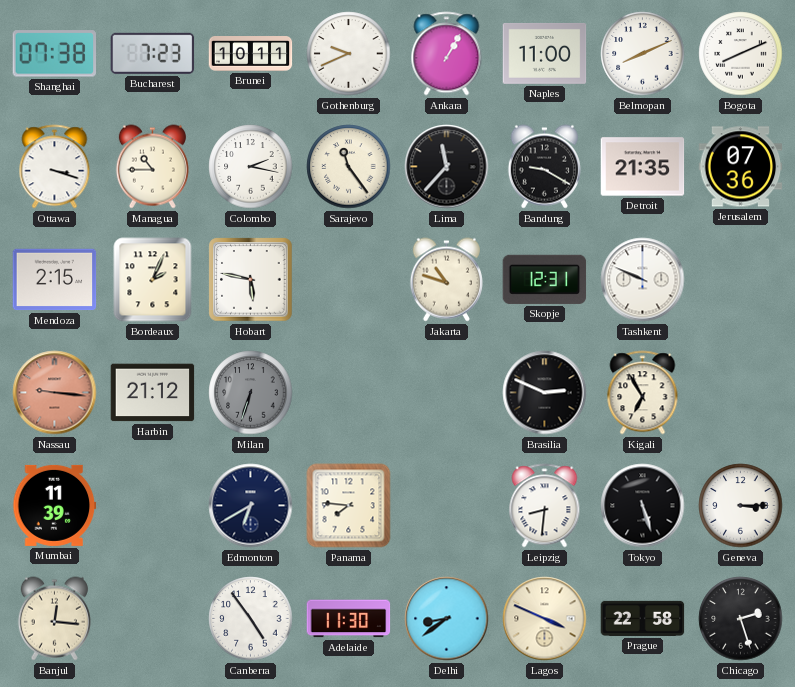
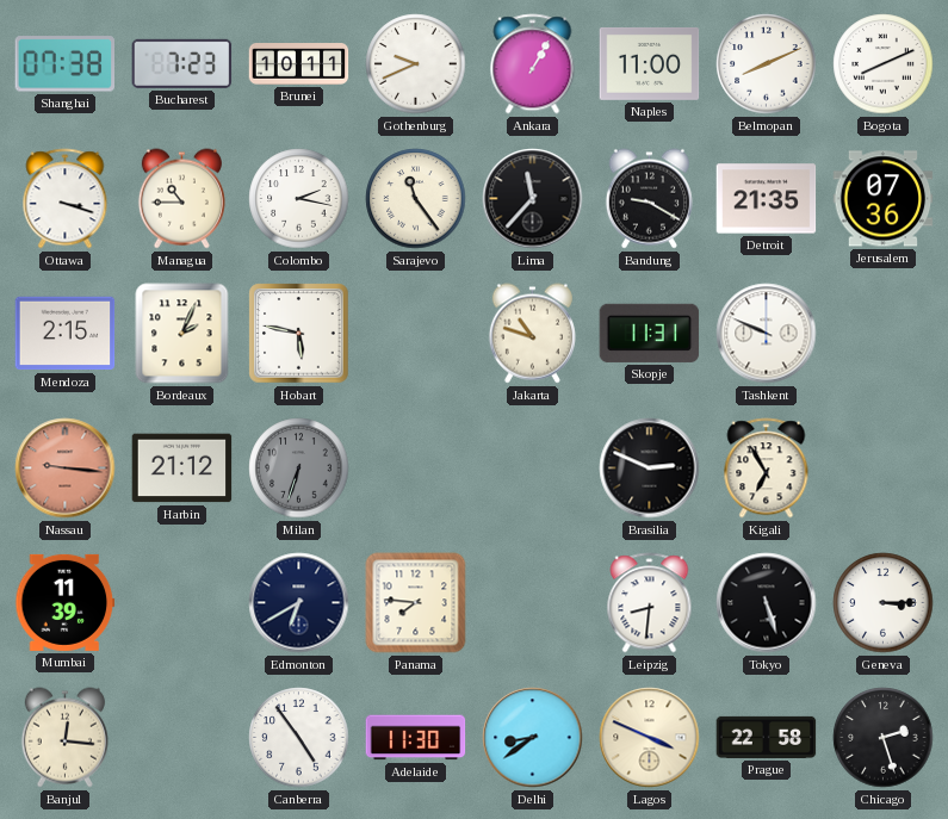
Skopje: 12:31 -> 11:31 (650, 333)
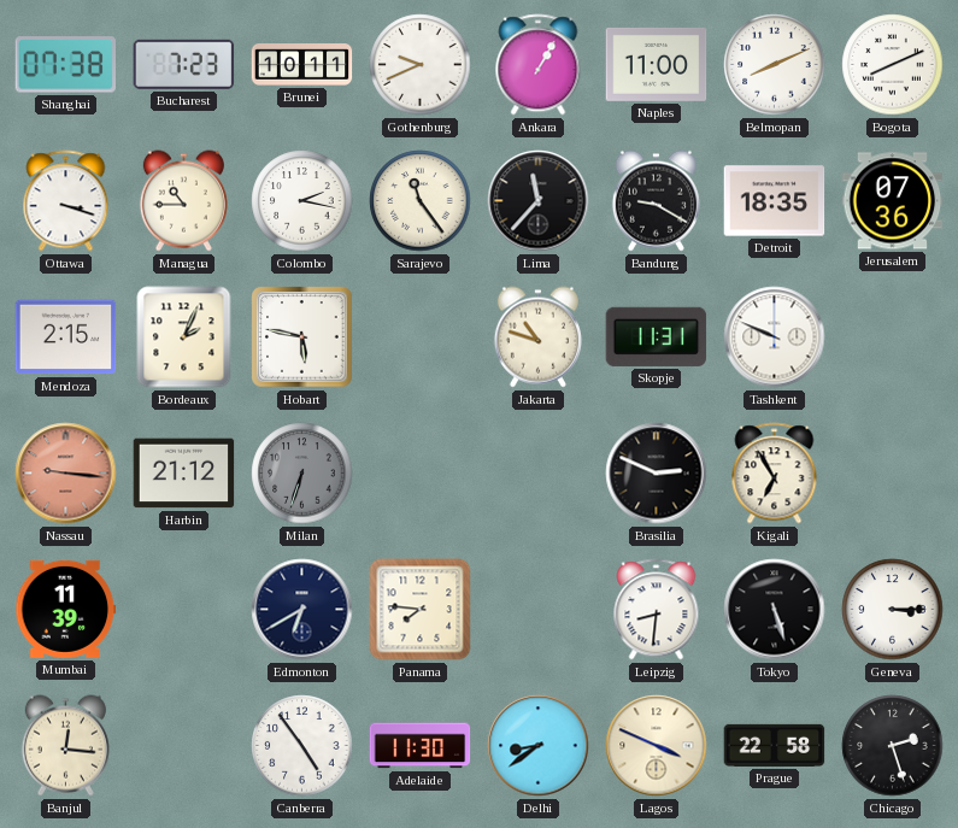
Detroit: 21:35 -> 18:35 (775, 201)
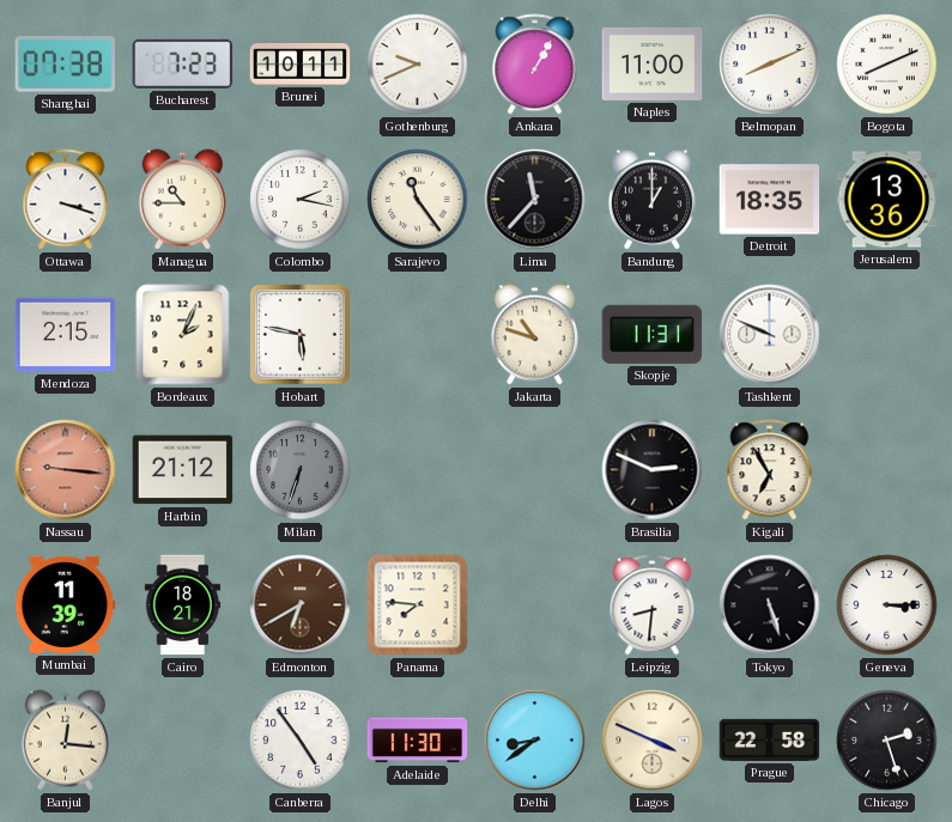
Bandung: 9:20 -> 1:00 (651, 200)
Jerusalem: 07:36 -> 13:36 (887, 200)
Cairo: none -> 18:21 (183, 605)
Edmonton dial: navy -> brown (301, 605)
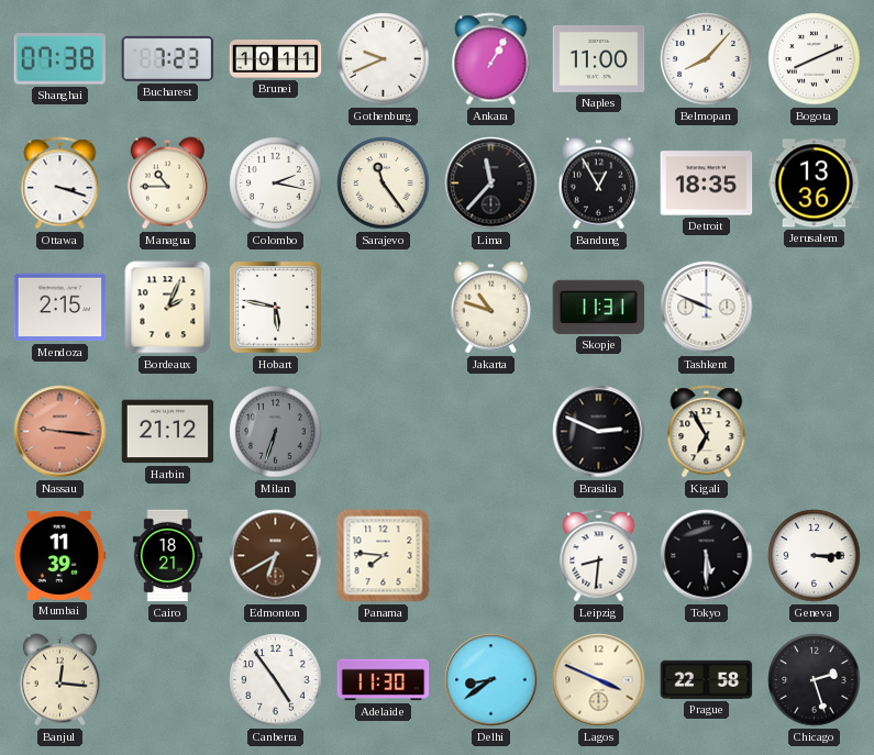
Belmopan: 8:11 -> 8:07 (707, 59)
Bandung: 1:00 -> 12:55 (598, 184)
Tokyo: 5:27 -> 5:30 (707, 556)
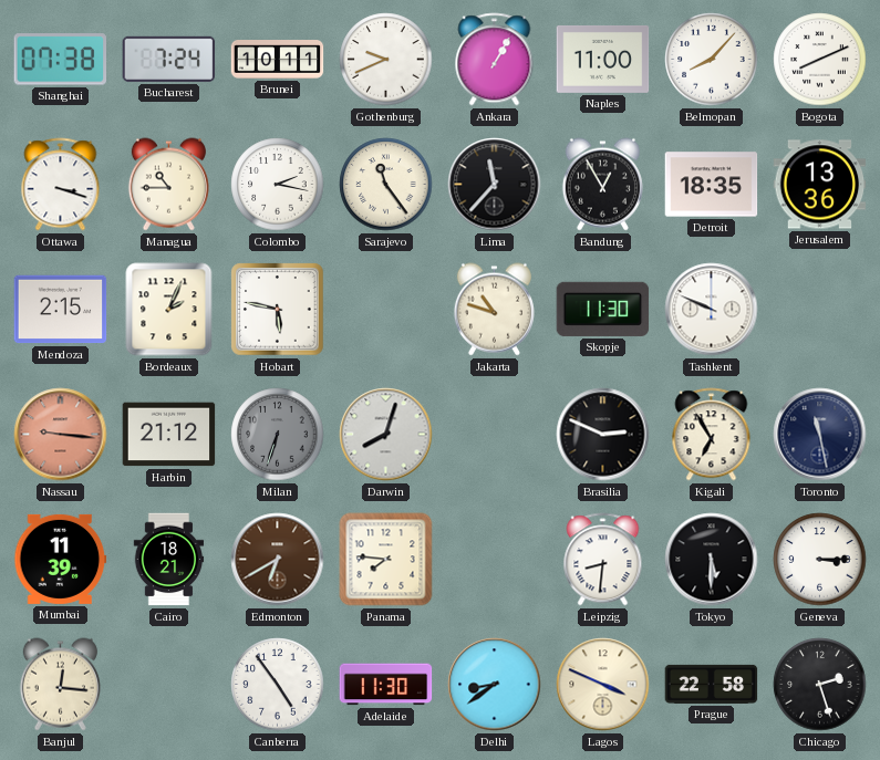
Bucharest: 7:23 -> 7:24 (169, 59)
Skopje: 11:31 -> 11:30 (603, 309)
Darwin: none -> 8:03 (386, 435)
Toronto: none -> 11:28 (820, 435)
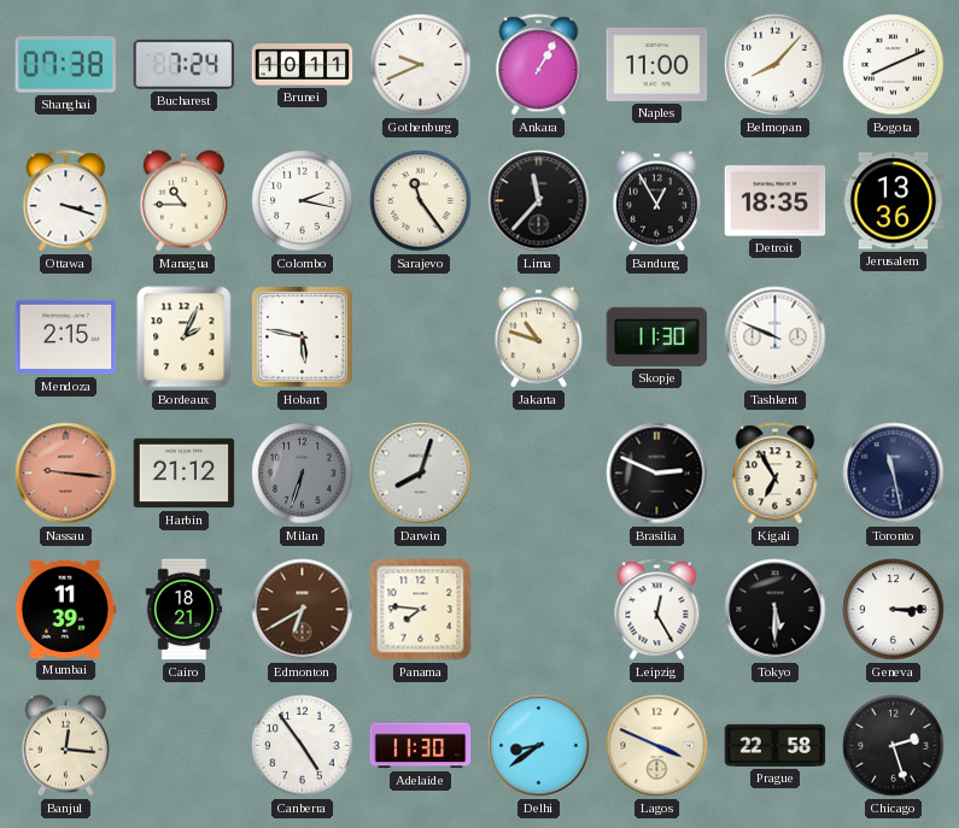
Leipzig: 8:31 -> 12:25 (657, 610)
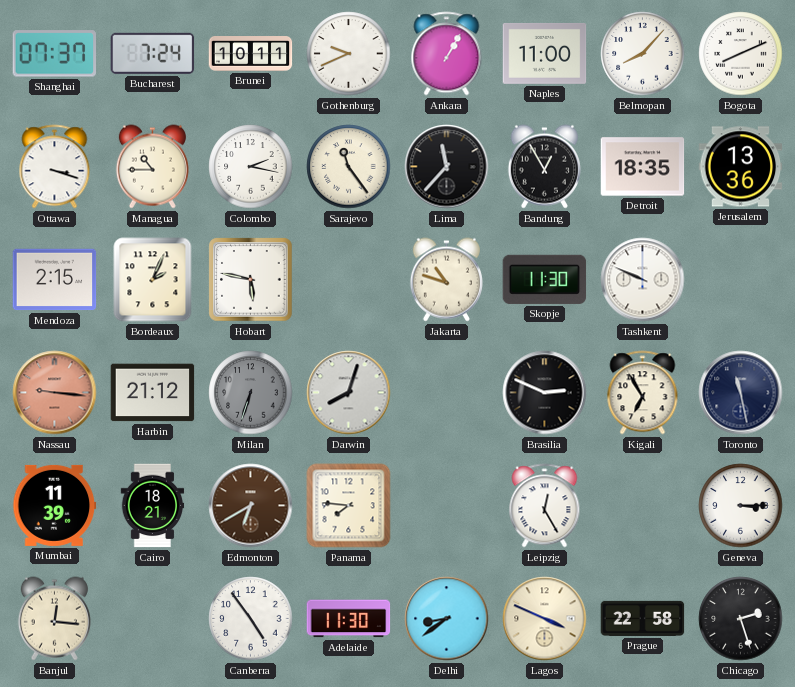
Shanghai: 07:38 -> 07:37 (55, 54)
Tokyo: 5:30 -> none (776, 610)
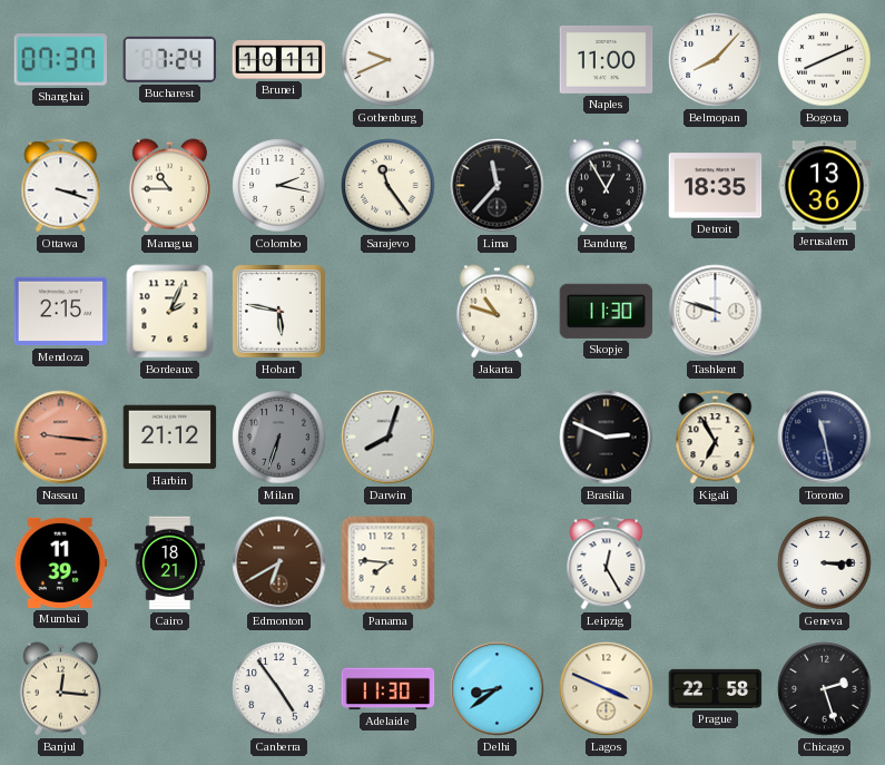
Ankara: 1:05 -> none (447, 54)
Tashkent: 9:49 -> 9:48 (716, 312)
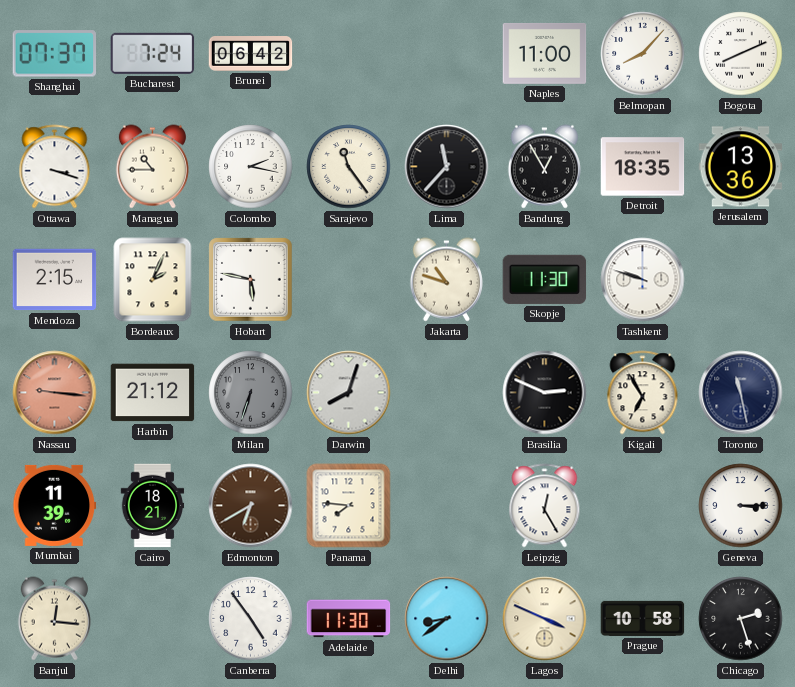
Brunei: 10:11 -> 06:42 (251, 54)
Gothenburg: 9:41 -> none (389, 60)
Prague: 22:58 -> 10:58 (643, 618)
